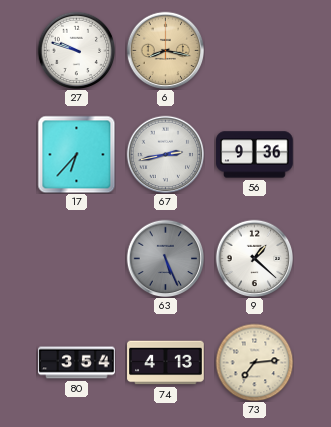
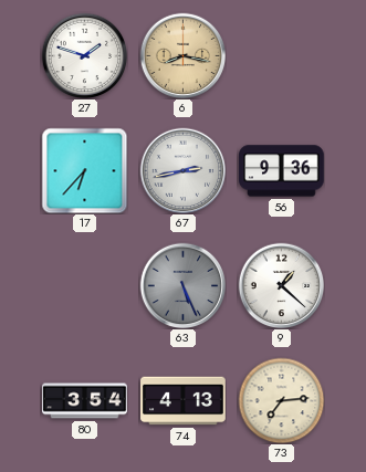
27: 9:48 -> 1:48 (84, 55)
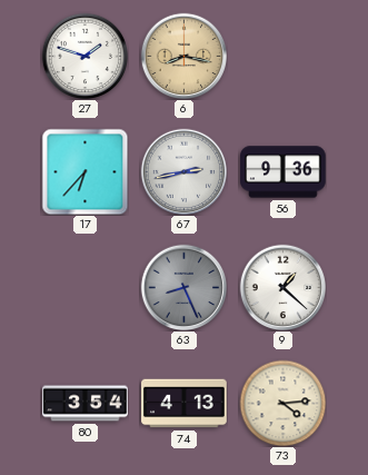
63: 5:26 -> 8:26 (183, 287)
73: 7:14 -> 4:14 (282, 403)
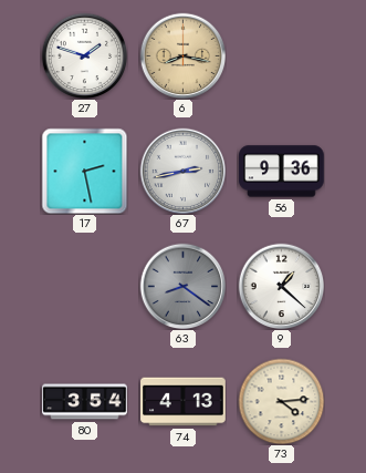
17: 6:37 -> 2:28 (84, 171)
63: 8:26 -> 8:21 (182, 286)
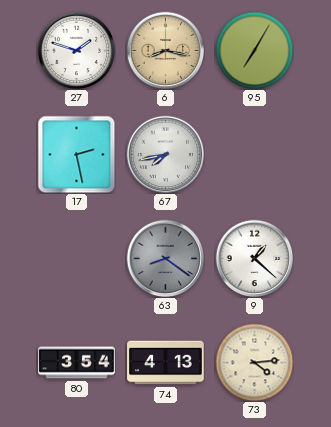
95: none -> 7:05 (254, 50)
67: 2:43 -> 7:43 (165, 154)
56: 9:36 -> none (282, 172)
